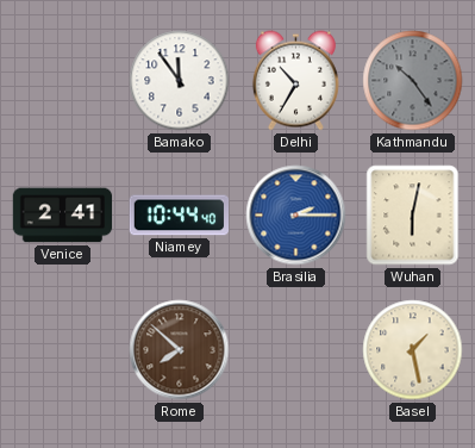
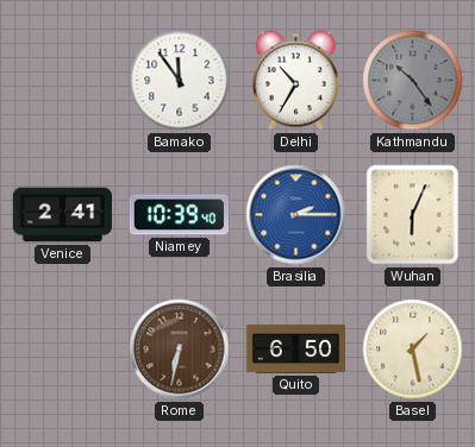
Niamey: 10:44 -> 10:39 (180, 215)
Wuhan: 6:02 -> 6:04 (413, 215)
Rome: 7:52 -> 6:32 (180, 350)
Quito: none -> 6:50 (296, 348)
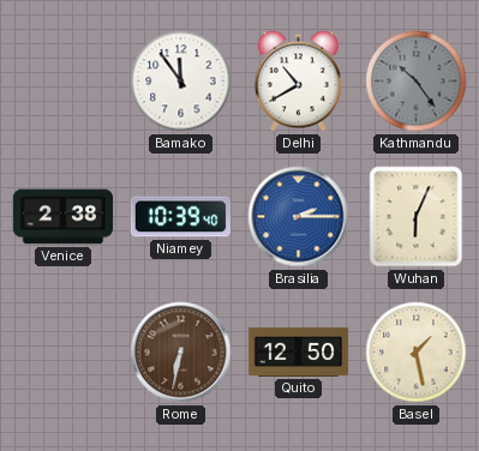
Delhi: 10:35 -> 10:40 (298, 82)
Venice: 2:41 -> 2:38 (64, 217)
Quito: 6:50 -> 12:50 (299, 351)
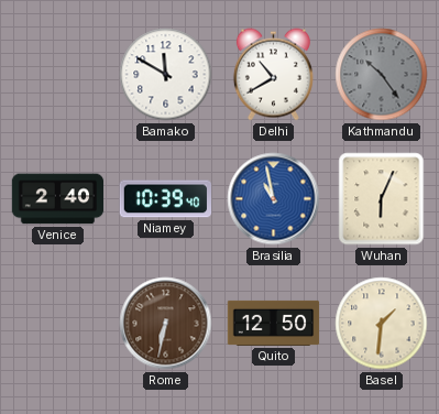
Bamako: 11:54 -> 11:50 (166, 75)
Venice: 2:38 -> 2:40 (58, 199)
Brasilia: 2:15 -> 10:58 (274, 199)
Basel: 1:28 -> 1:31 (382, 324)
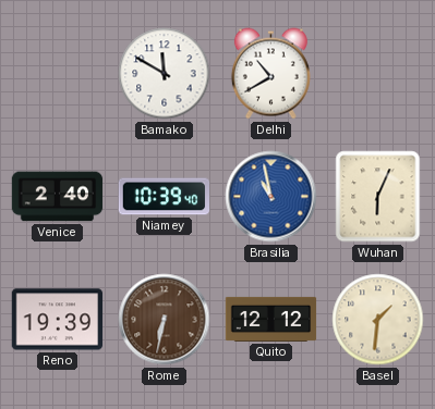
Kathmandu: 10:24 -> none (382, 75)
Reno: none -> 19:39 (58, 320)
Quito: 12:50 -> 12:12 (271, 319)
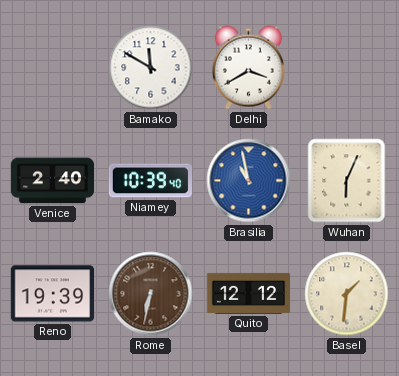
Delhi: 10:40 -> 3:40 (248, 68)
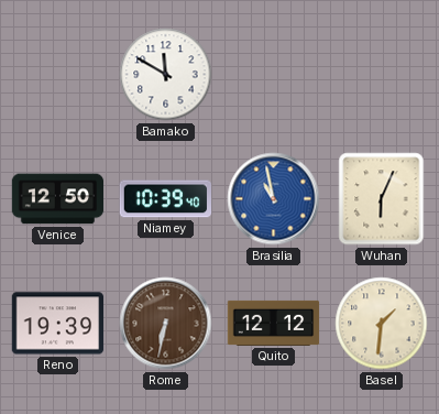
Delhi: 3:40 -> none (248, 68)
Venice: 2:40 -> 12:50 (58, 199)
